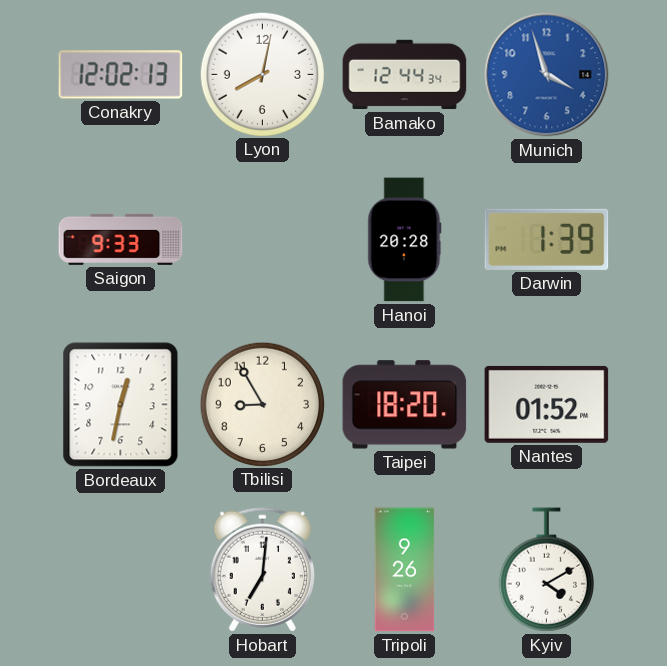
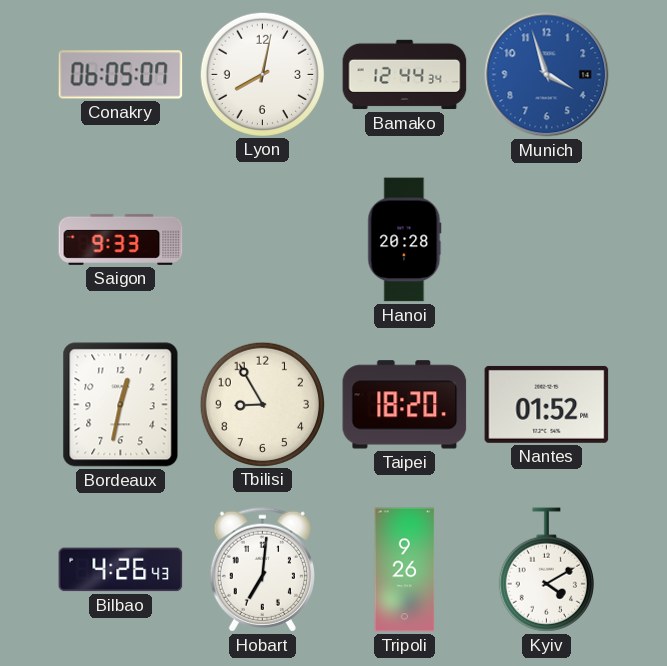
Conakry: 12:02 -> 06:05 (121, 75)
Darwin: 1:39 -> none (547, 239)
Bilbao: none -> 4:26 (121, 570)
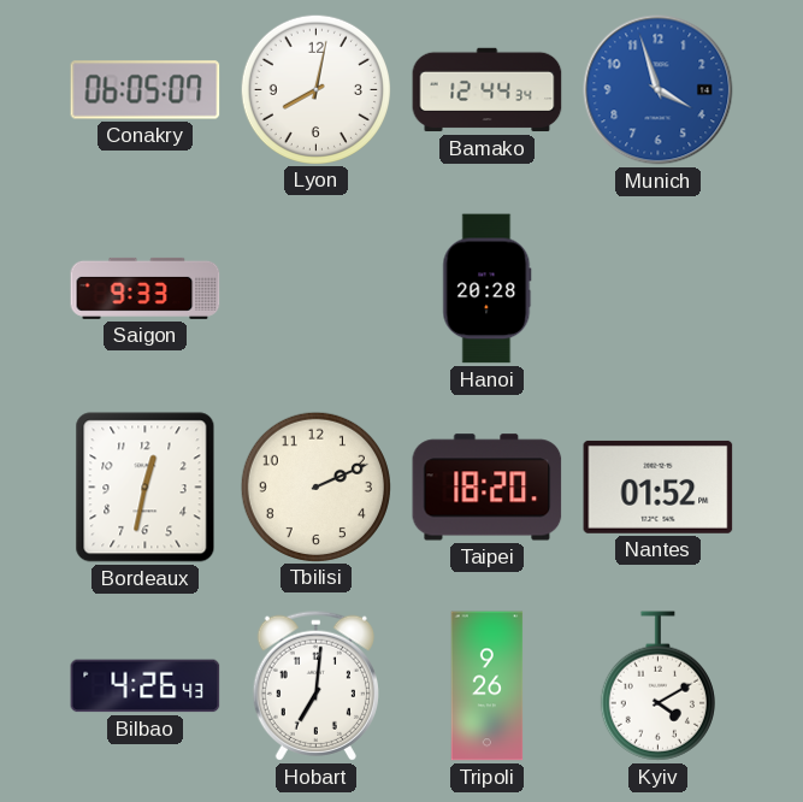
Tbilisi: 8:55 -> 2:11 (315, 486)
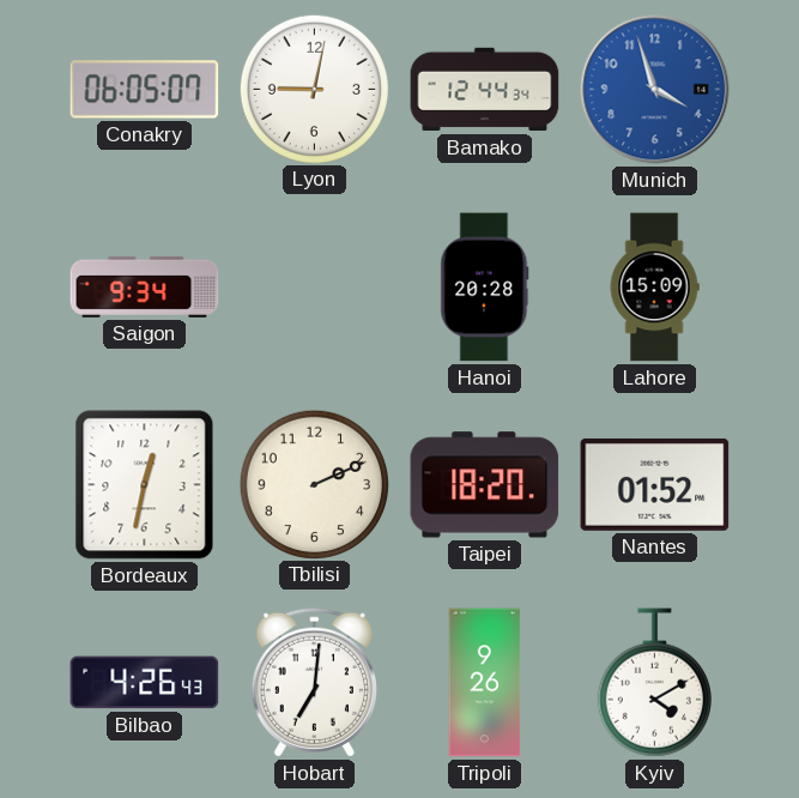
Lyon: 8:02 -> 9:02 (314, 89)
Saigon: 9:33 -> 9:34 (145, 286)
Lahore: none -> 15:09 (654, 288)
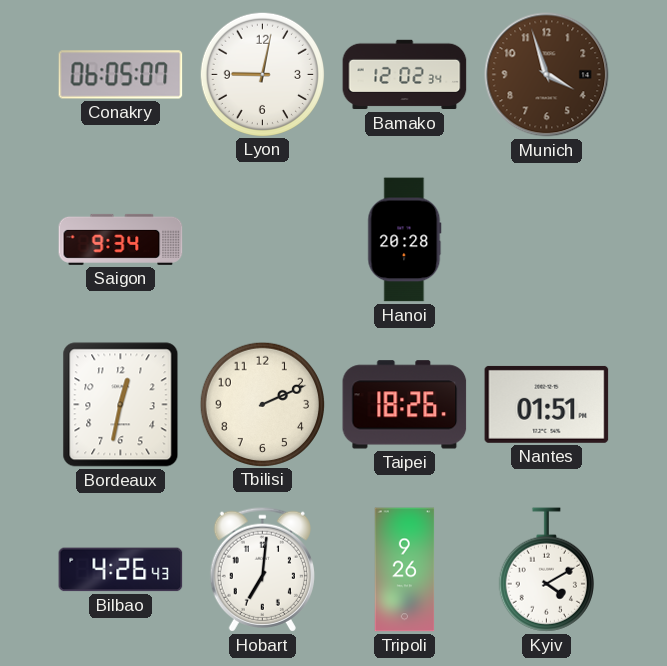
Bamako: 12:44 -> 12:02 (405, 75)
Munich dial: blue -> brown (547, 75)
Lahore: 15:09 -> none (654, 288)
Taipei: 18:20 -> 18:26 (405, 405)
Nantes: 01:52 -> 01:51 (547, 404)
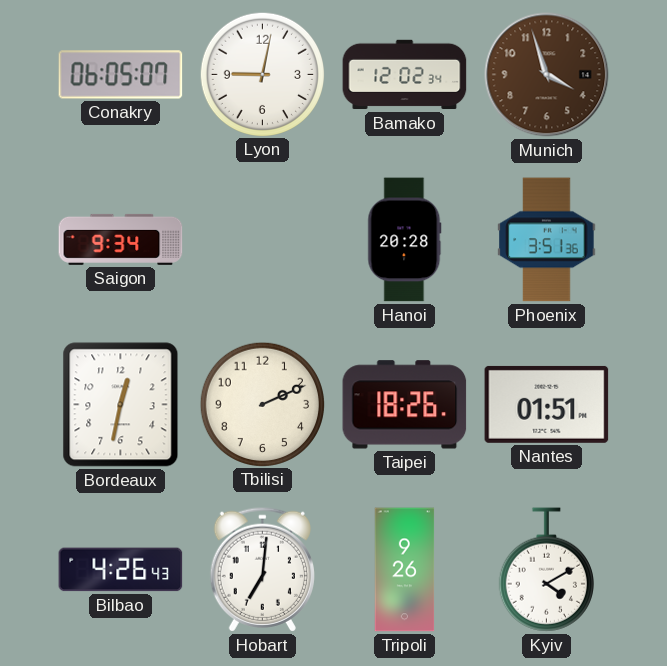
Phoenix: none -> 3:51 (547, 240)
